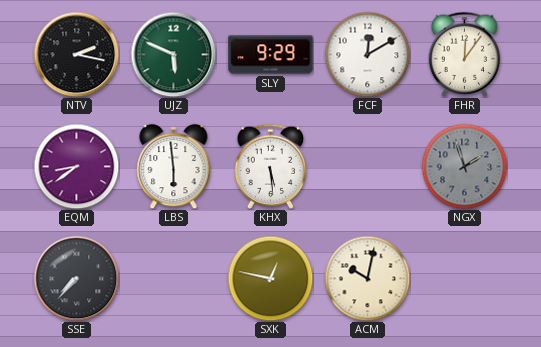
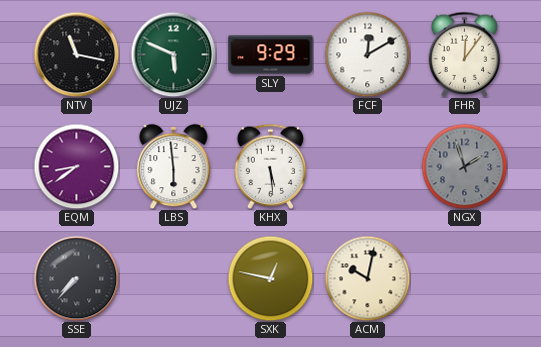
NTV: 2:17 -> 11:17 (76, 54)
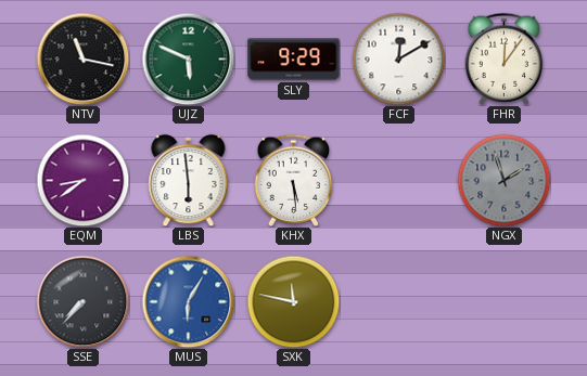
MUS: none -> 6:05 (188, 301)
SXK: 12:47 -> 11:47 (293, 301)
ACM: 10:02 -> none (367, 278)
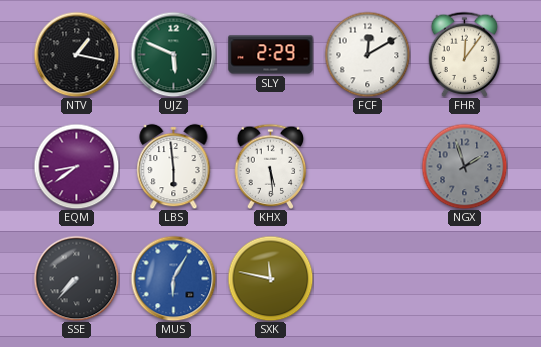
NTV: 11:17 -> 1:17 (76, 54)
SLY: 9:29 -> 2:29 (271, 55)
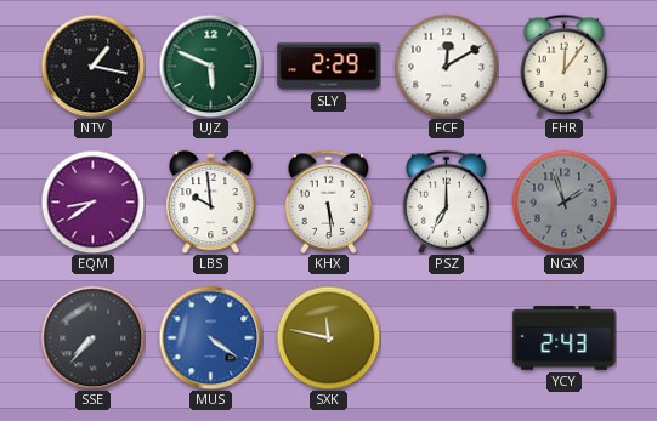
LBS: 5:59 -> 9:59 (211, 201)
PSZ: none -> 7:00 (447, 201)
MUS: 6:05 -> 4:21 (210, 337)
YCY: none -> 2:43 (565, 338)
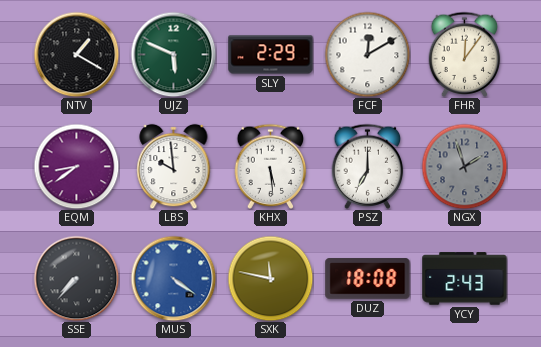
NTV: 1:17 -> 1:20 (76, 54)
DUZ: none -> 18:08 (368, 279)
